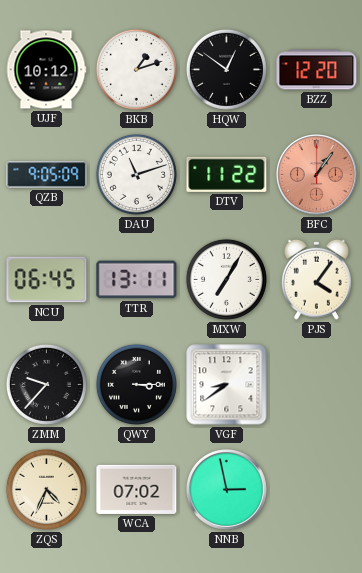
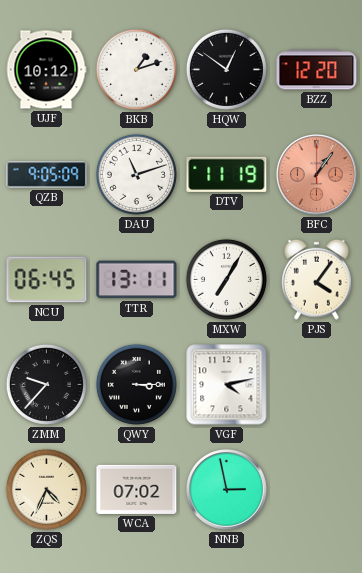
DTV: 11:22 -> 11:19 (227, 174)
VGF: 8:39 -> 4:13 (227, 385)
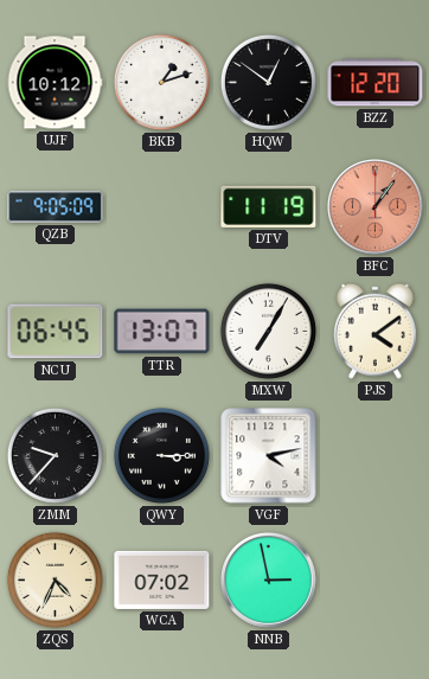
DAU: 11:12 -> none (136, 174)
TTR: 13:11 -> 13:07 (162, 332)
PJS: 4:06 -> 4:09 (374, 331)
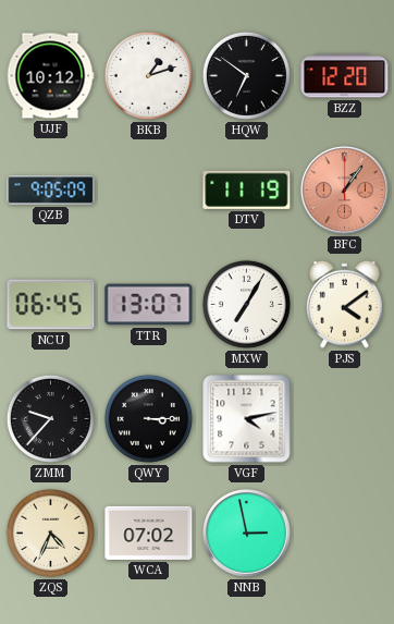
HQW: 12:51 -> 6:51 (246, 75)
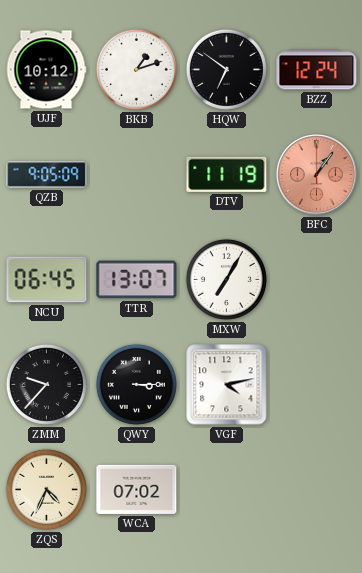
BZZ: 12:20 -> 12:24 (317, 70)
PJS: 4:09 -> none (344, 304)
NNB: 2:58 -> none (247, 534)
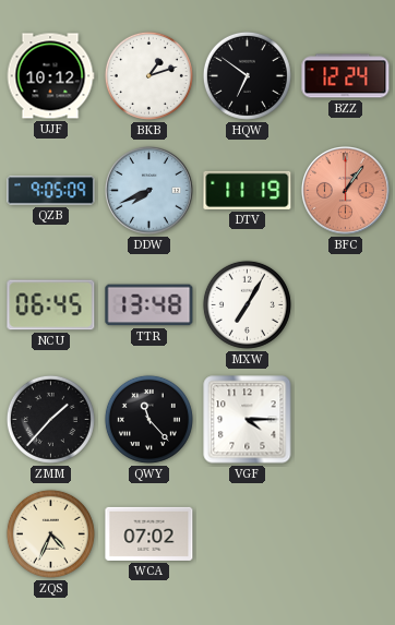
DDW: none -> 7:41 (149, 191)
TTR: 13:07 -> 13:48 (149, 305)
ZMM: 9:37 -> 1:37 (50, 419)
QWY: 3:15 -> 11:23 (148, 419)
VGF: 4:13 -> 4:15 (248, 420)
